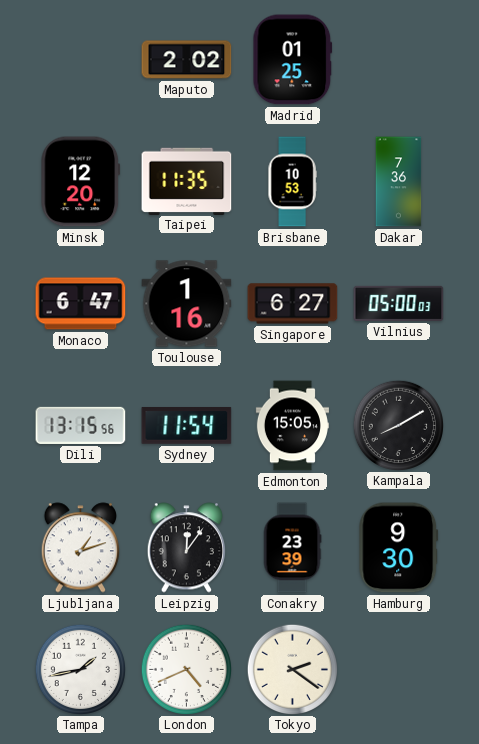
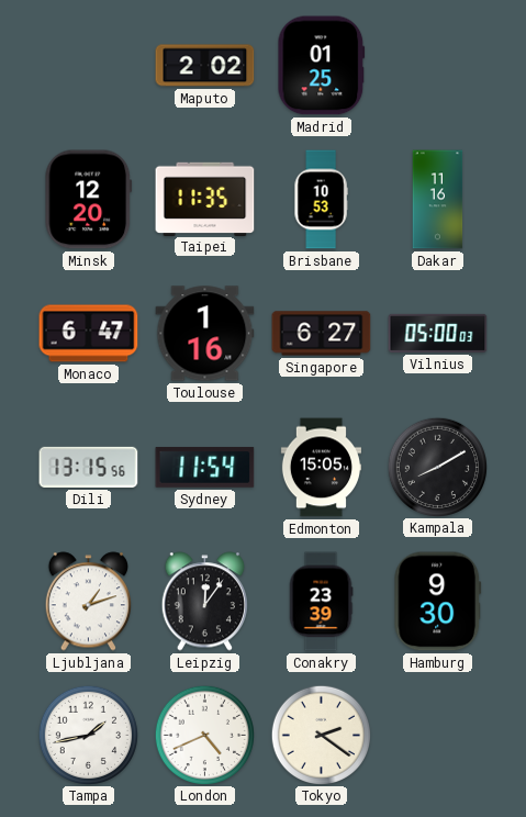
Dakar: 7:36 -> 11:16 (438, 200)
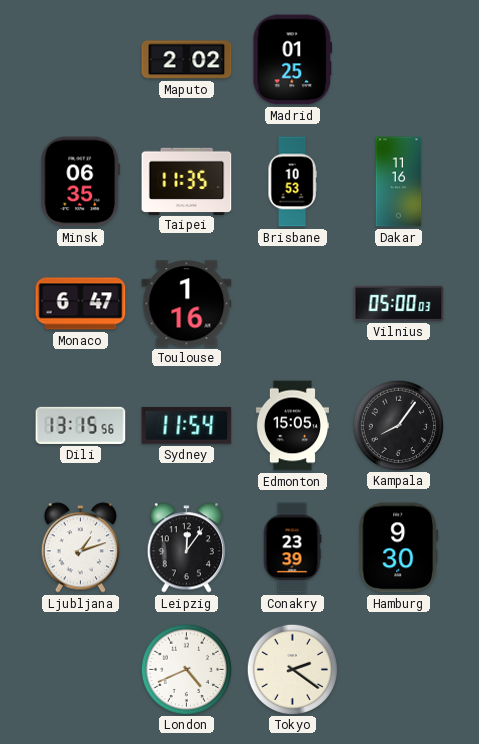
Minsk: 12:20 -> 06:35 (81, 182)
Singapore: 6:27 -> none (322, 334)
Kampala: 8:10 -> 8:06 (398, 425)
Tampa: 1:43 -> none (88, 735)
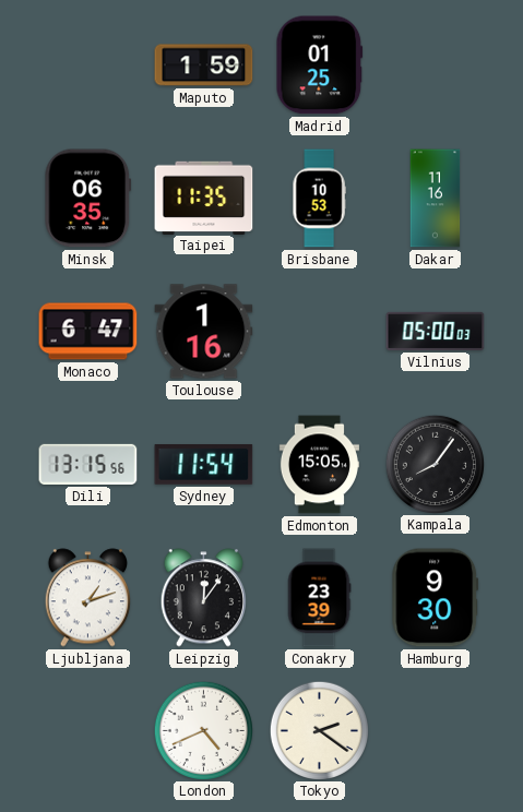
Maputo: 2:02 -> 1:59 (204, 65)
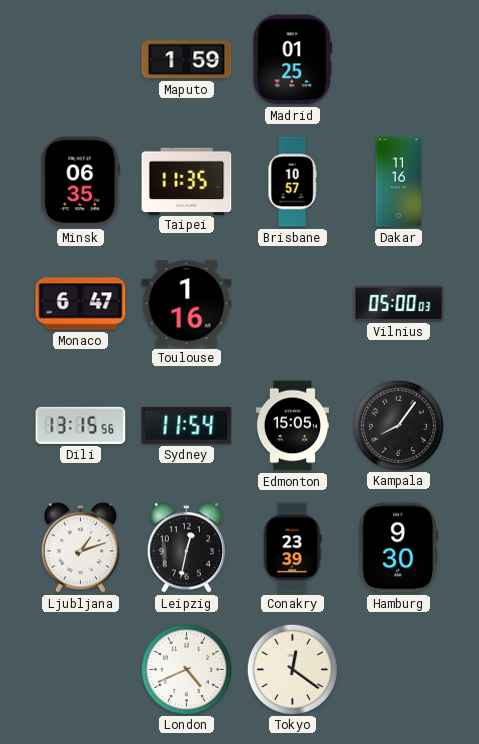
Brisbane: 10:53 -> 10:57 (292, 182)
Leipzig: 12:06 -> 12:32 (186, 548)
Tokyo: 2:21 -> 12:21 (292, 669)
